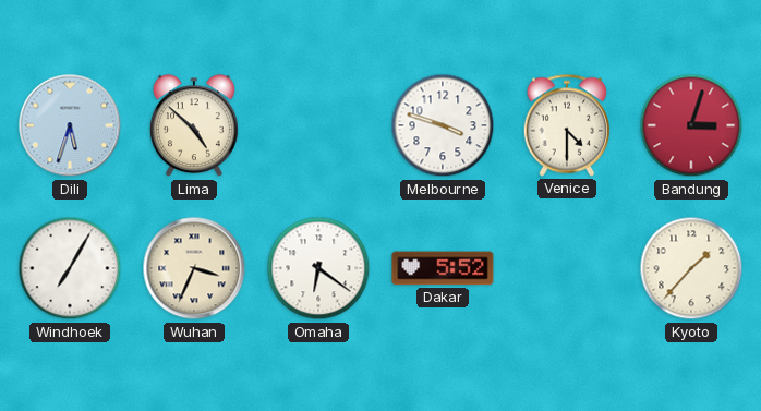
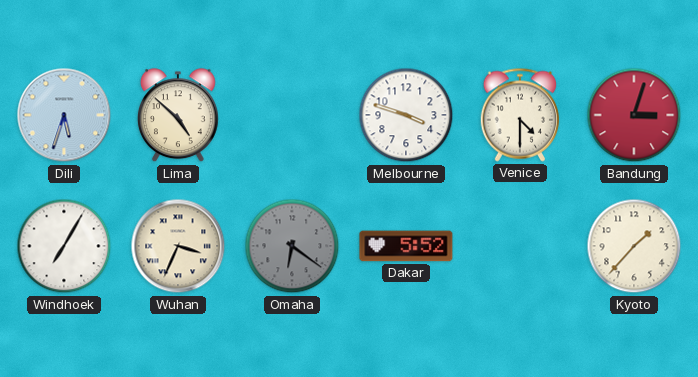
Omaha dial: white -> grey (292, 246)
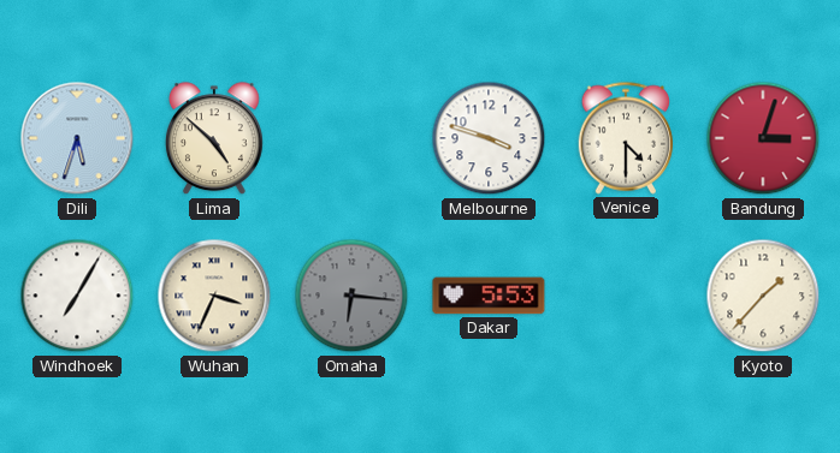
Omaha: 6:21 -> 6:16 (351, 296)
Dakar: 5:52 -> 5:53 (489, 296)
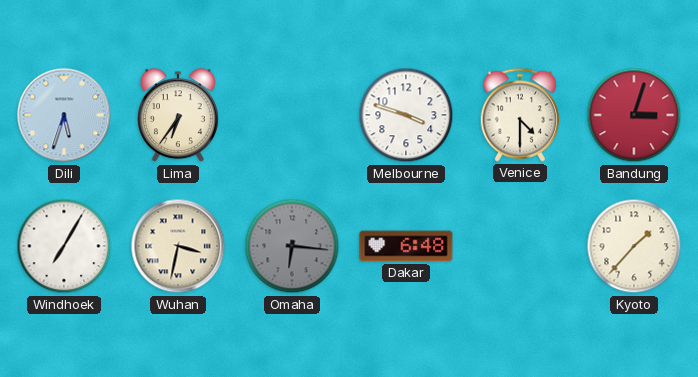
Lima: 4:52 -> 6:36 (178, 116)
Wuhan: 3:34 -> 3:32 (178, 246)
Dakar: 5:53 -> 6:48 (406, 246)
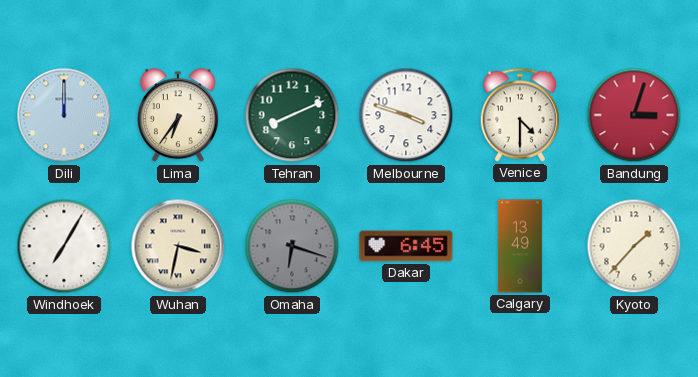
Dili: 5:33 -> 12:00 (64, 115)
Tehran: none -> 8:11 (292, 115)
Omaha: 6:16 -> 6:18 (292, 246)
Dakar: 6:48 -> 6:45 (406, 246)
Calgary: none -> 13:49 (520, 246)
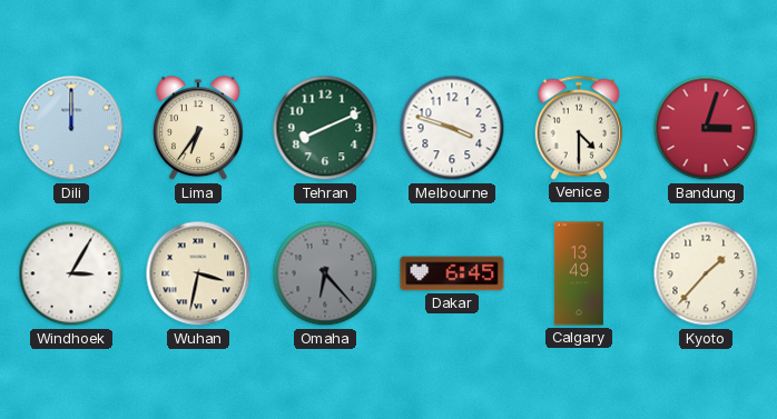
Windhoek: 7:05 -> 3:05 (71, 273)
Omaha: 6:18 -> 6:23 (325, 273)
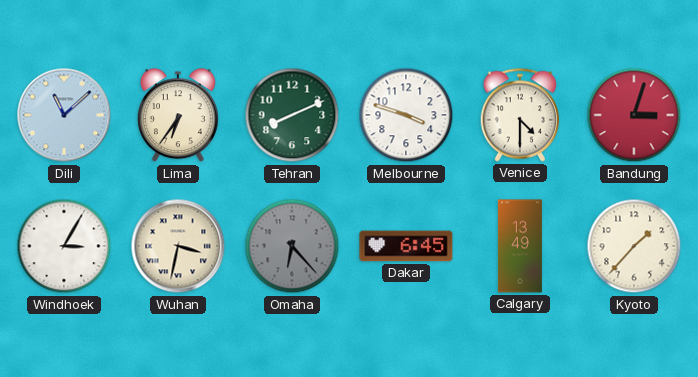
Dili: 12:00 -> 11:08 (64, 115)
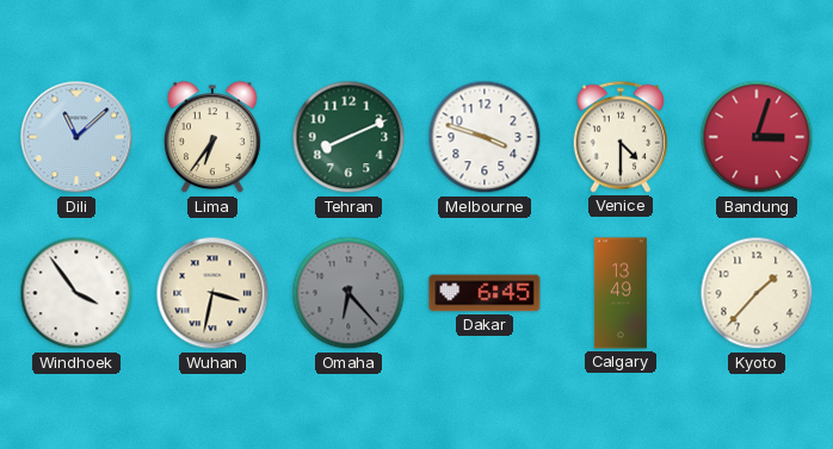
Windhoek: 3:05 -> 3:54 (76, 293)
